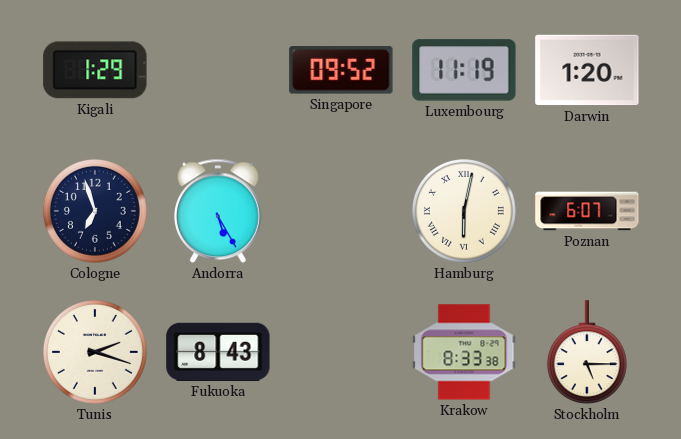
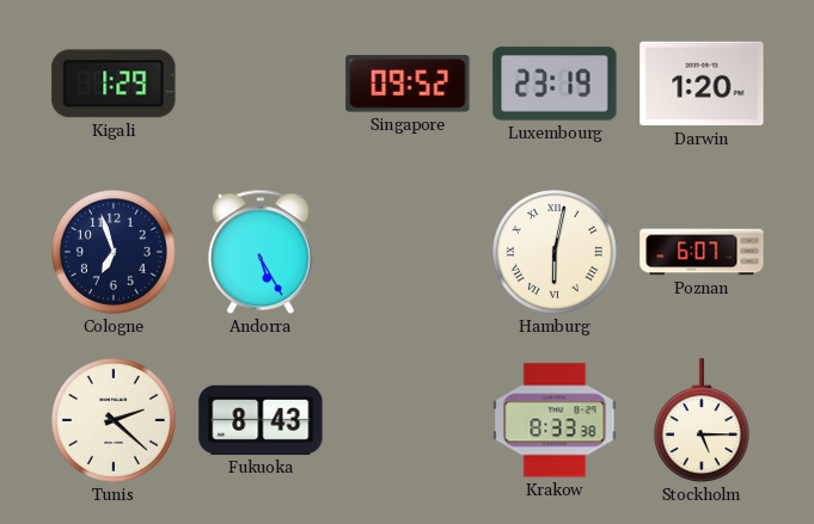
Luxembourg: 11:19 -> 23:19 (555, 84)
Tunis: 2:18 -> 2:22 (114, 420)
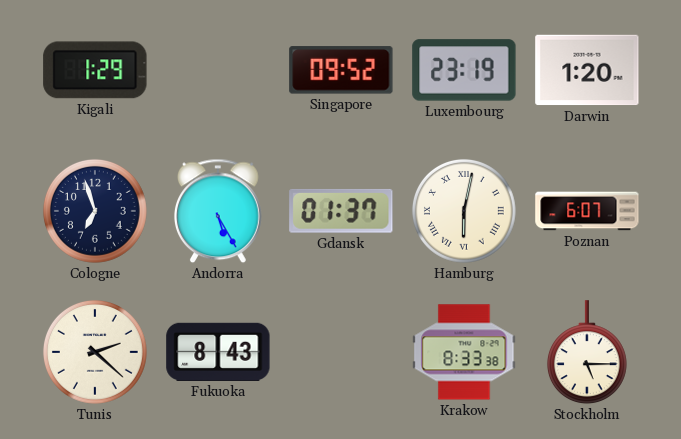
Gdansk: none -> 01:37 (341, 211)
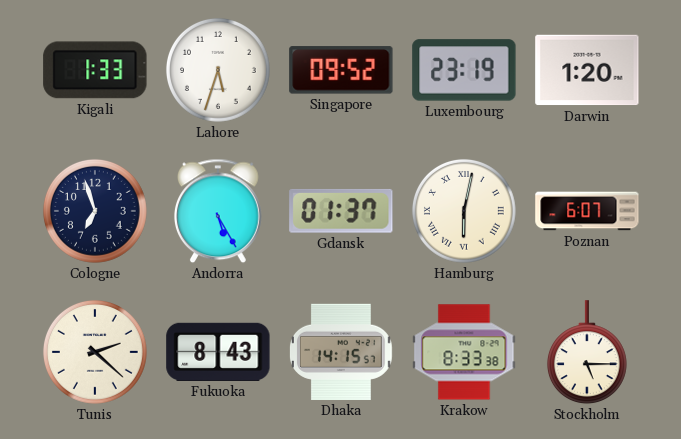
Kigali: 1:29 -> 1:33 (95, 70)
Lahore: none -> 5:33 (218, 70)
Dhaka: none -> 14:15 (342, 352)
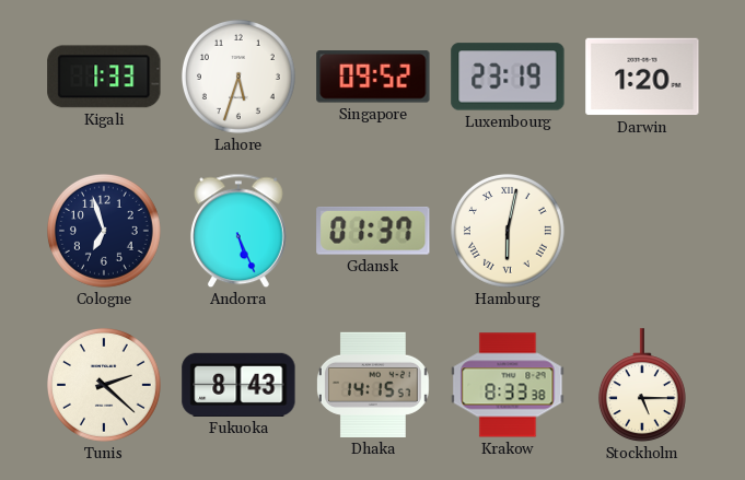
Andorra: 5:25 -> 5:26 (238, 231)
Poznan: 6:07 -> none (587, 211)
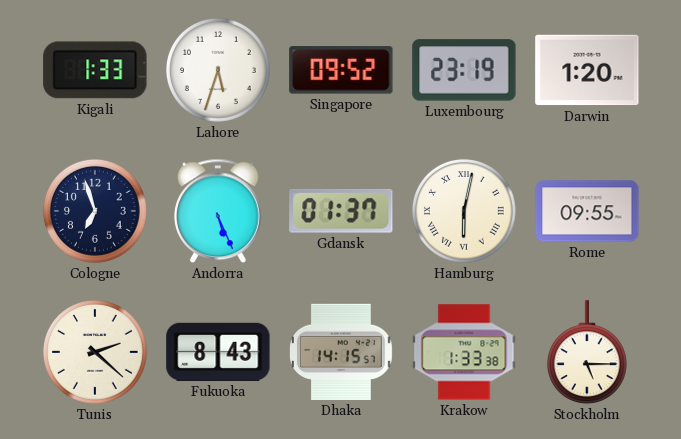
Rome: none -> 09:55 (587, 211)
Krakow: 8:33 -> 1:33 (464, 352)
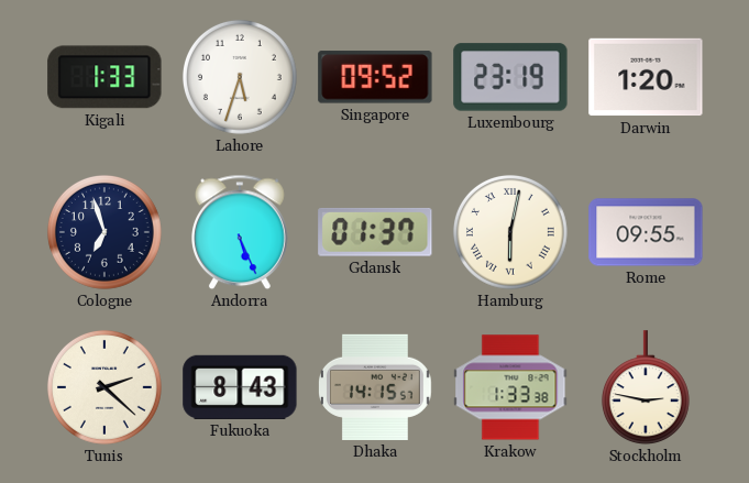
Stockholm: 5:15 -> 2:47 (646, 388)
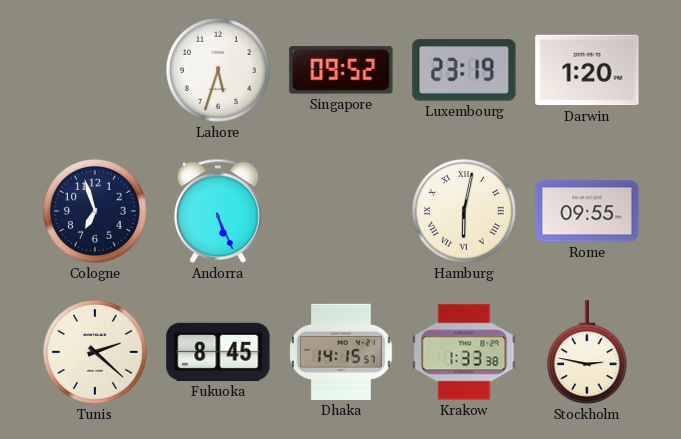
Kigali: 1:33 -> none (104, 77)
Gdansk: 01:37 -> none (375, 232)
Fukuoka: 8:43 -> 8:45 (218, 352)
